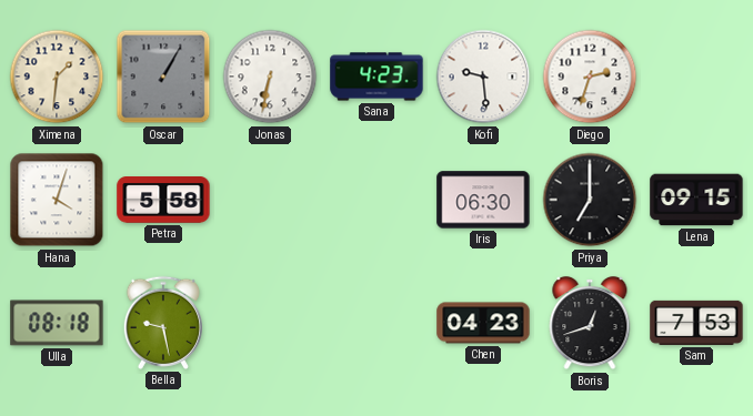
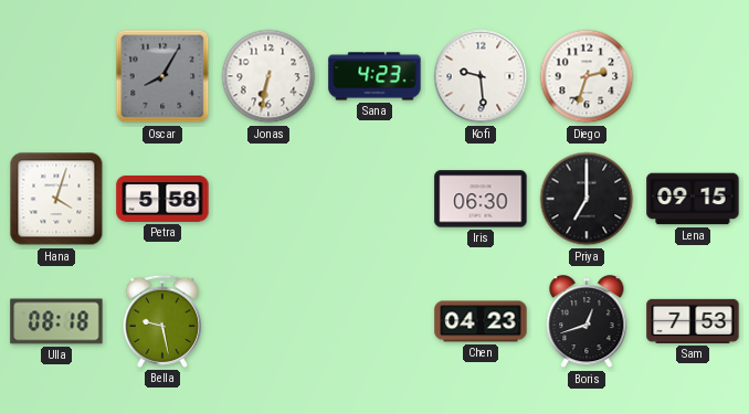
Ximena: 1:31 -> none (57, 77)
Oscar: 1:05 -> 8:05 (162, 76)
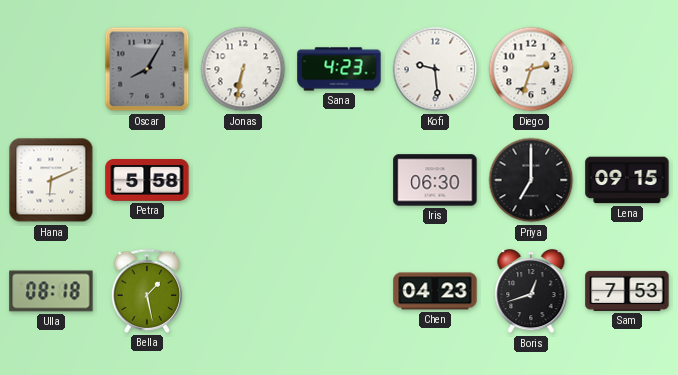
Hana: 4:03 -> 6:11 (51, 180)
Bella: 9:28 -> 1:28 (146, 291)
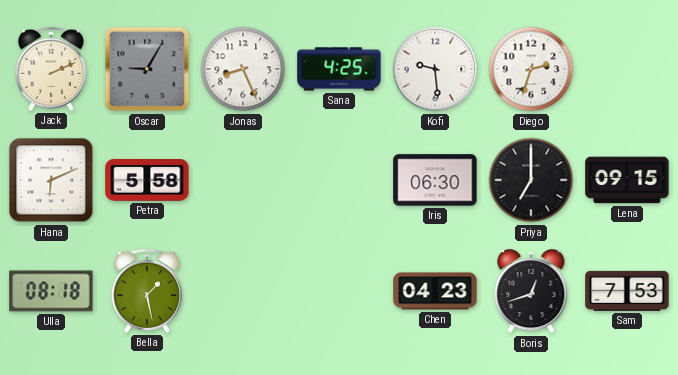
Jack: none -> 2:11 (50, 69)
Oscar: 8:05 -> 9:05 (147, 69)
Jonas: 6:32 -> 8:26 (243, 69)
Sana: 4:23 -> 4:25 (339, 69)
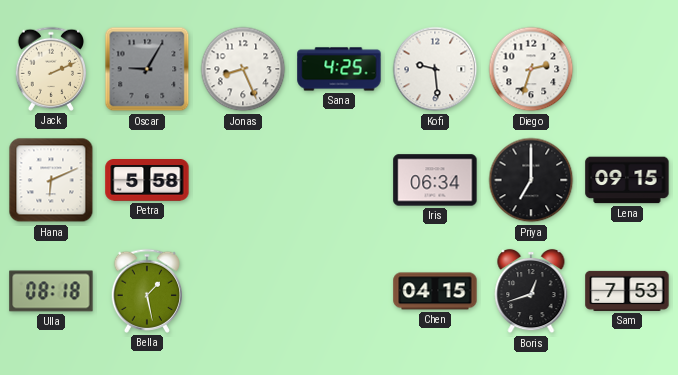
Iris: 06:30 -> 06:34 (435, 180)
Chen: 04:23 -> 04:15 (435, 291)
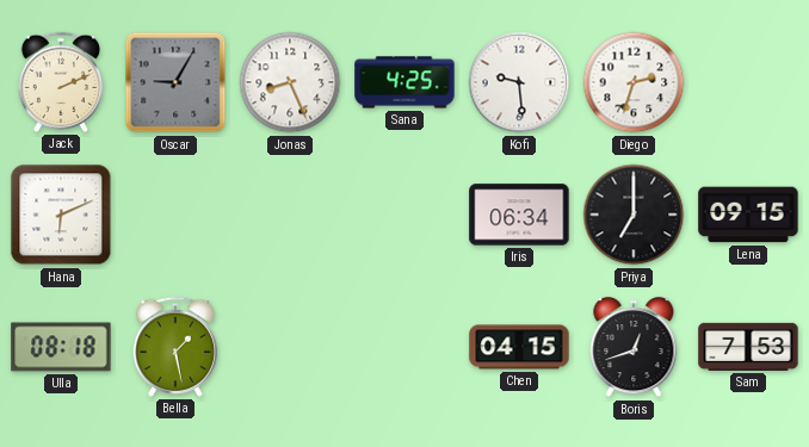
Petra: 5:58 -> none (147, 181)
